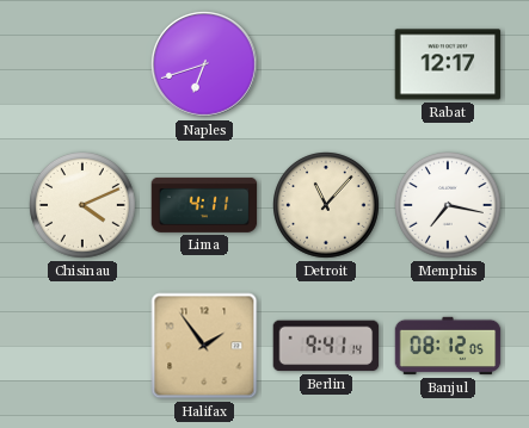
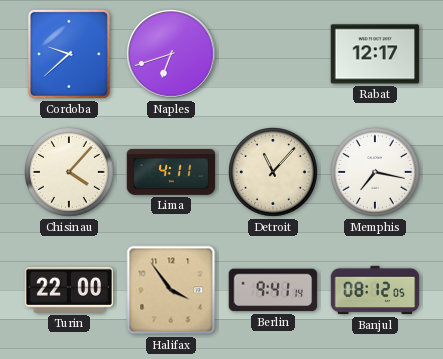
Cordoba: none -> 9:38 (69, 54)
Chisinau: 4:11 -> 4:07 (70, 173)
Turin: none -> 22:00 (69, 290)
Halifax: 1:54 -> 3:54 (171, 290)
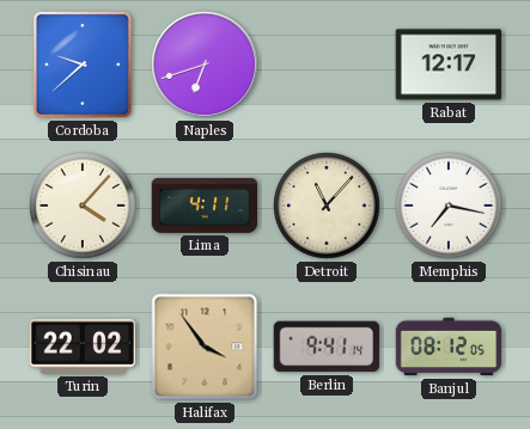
Turin: 22:00 -> 22:02 (83, 347)
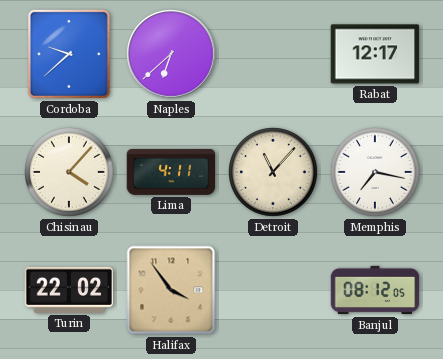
Naples: 6:42 -> 6:38 (172, 55)
Berlin: 9:41 -> none (327, 347)
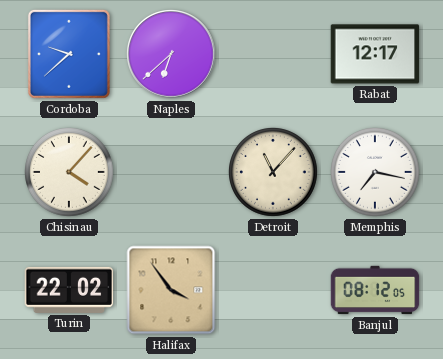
Lima: 4:11 -> none (171, 172)
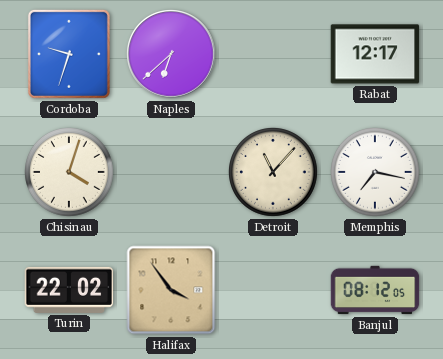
Cordoba: 9:38 -> 9:33 (69, 54)
Chisinau: 4:07 -> 4:03 (70, 173)
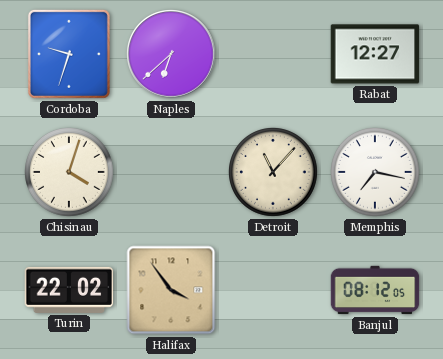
Rabat: 12:17 -> 12:27 (375, 54)
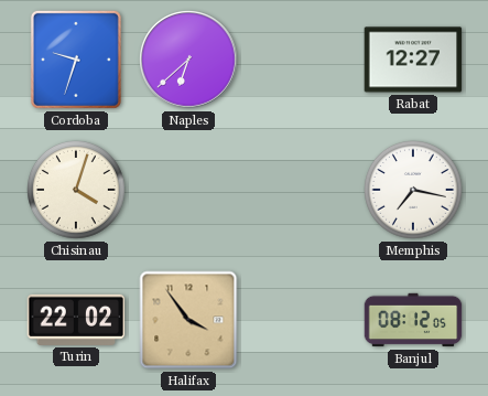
Detroit: 11:07 -> none (274, 173)
